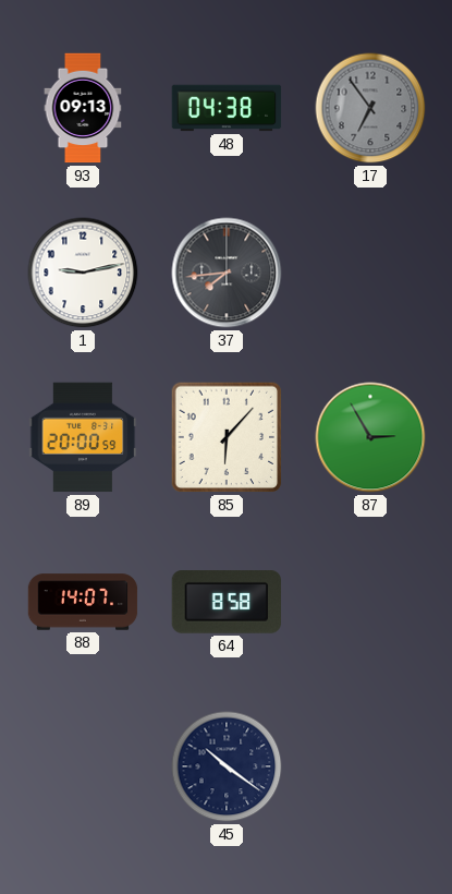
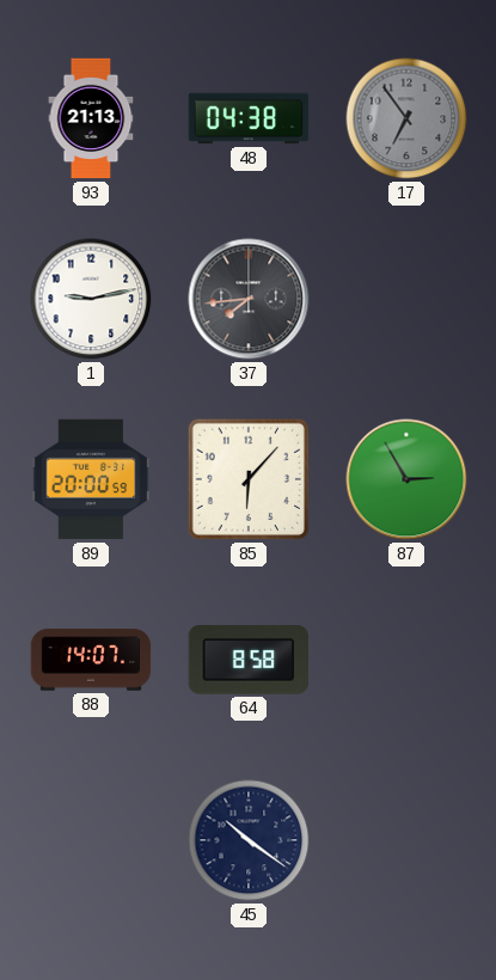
93: 09:13 -> 21:13 (91, 118)
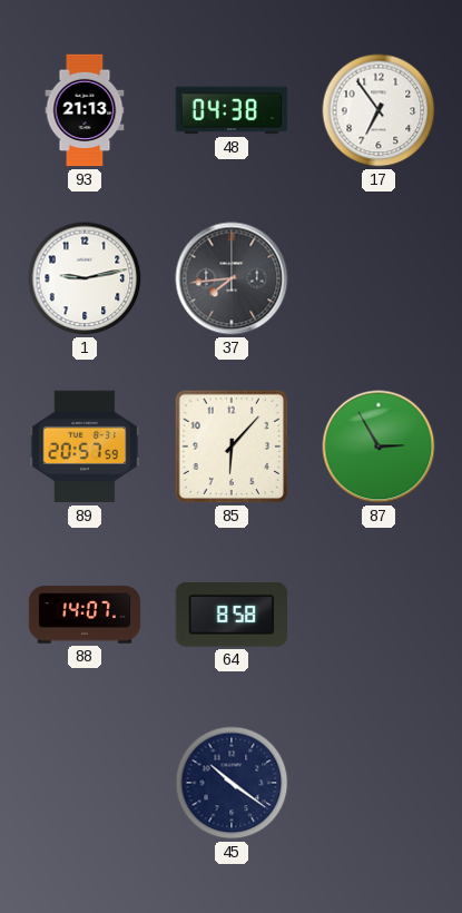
17 dial: grey -> white (379, 110)
89: 20:00 -> 20:57 (85, 446)
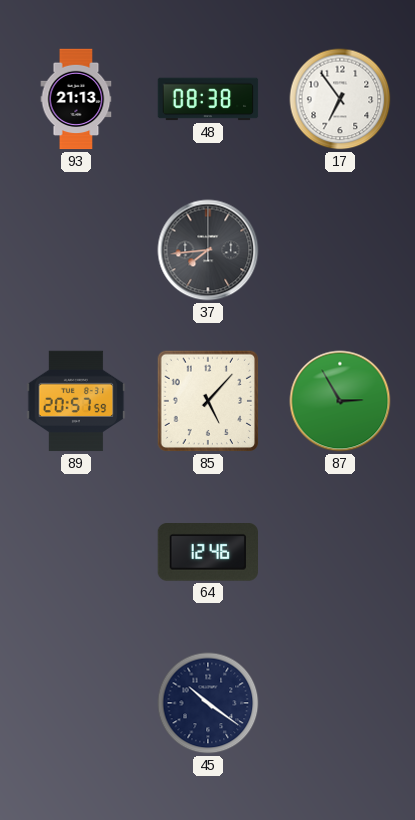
48: 04:38 -> 08:38 (208, 99)
1: 9:13 -> none (85, 278)
85: 6:07 -> 5:07 (208, 401)
88: 14:07 -> none (85, 615)
64: 8:58 -> 12:46 (207, 553)
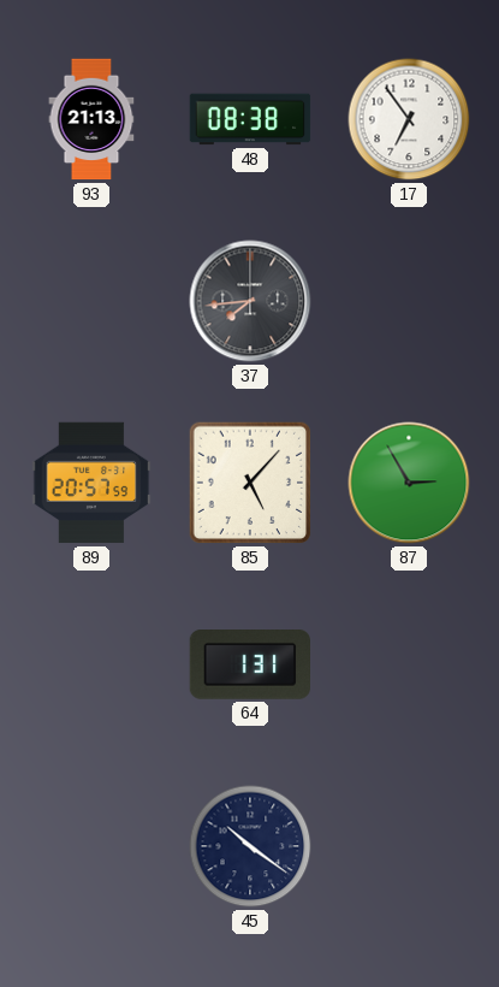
64: 12:46 -> 1:31 (249, 666)
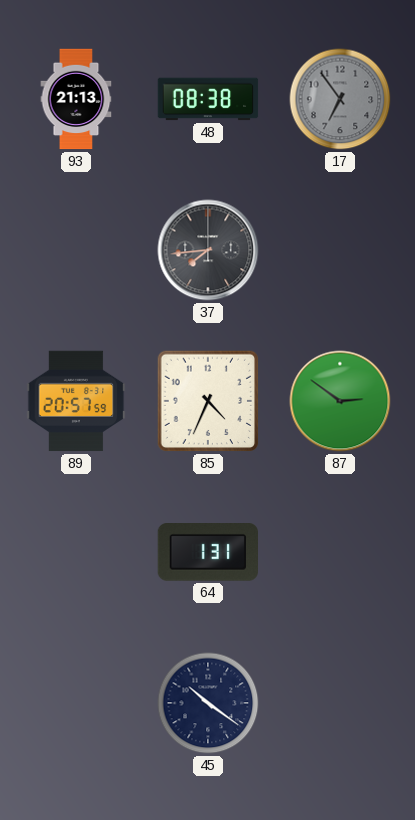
17 dial: white -> grey (340, 99)
85: 5:07 -> 4:34 (208, 401)
87: 2:55 -> 2:51 (340, 401)
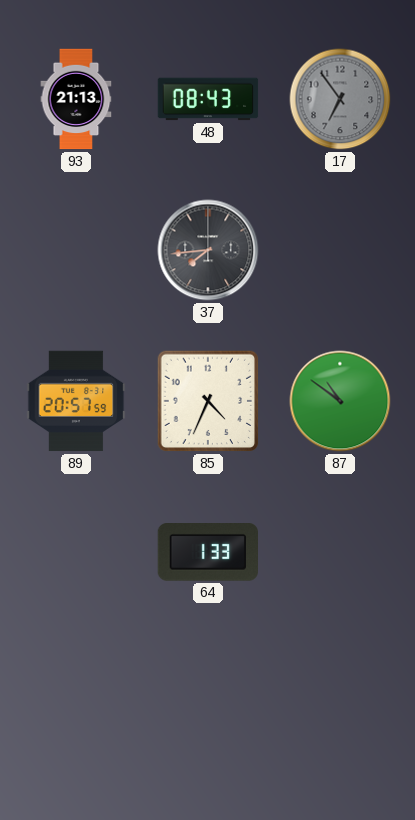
48: 08:38 -> 08:43 (208, 99)
87: 2:51 -> 10:51 (340, 401)
64: 1:31 -> 1:33 (207, 553)
45: 10:21 -> none (208, 703)
